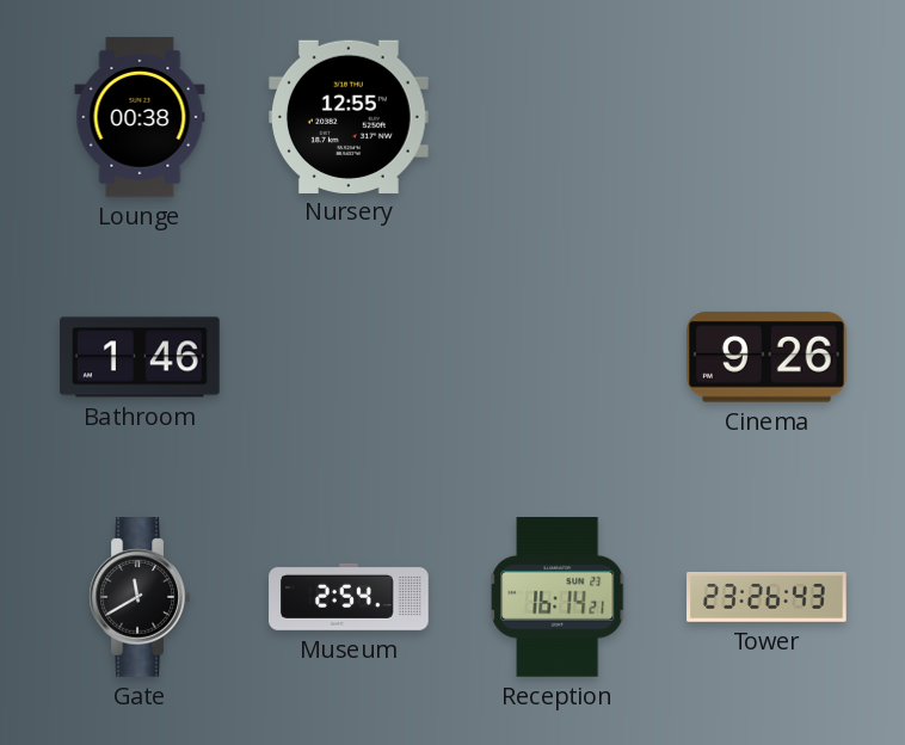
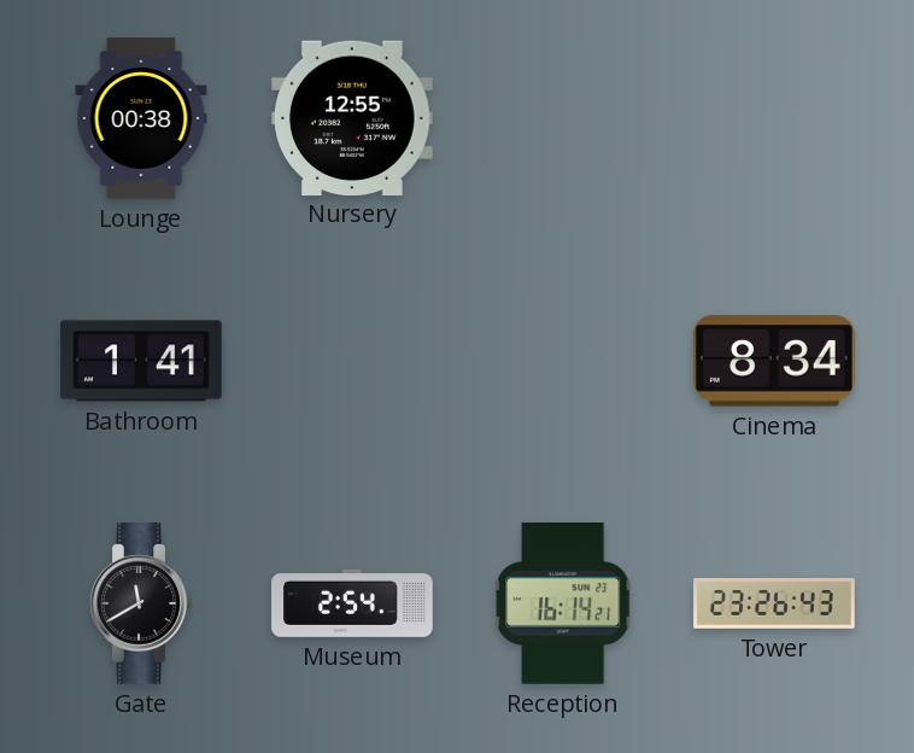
Bathroom: 1:46 -> 1:41 (141, 361)
Cinema: 9:26 -> 8:34 (774, 361)
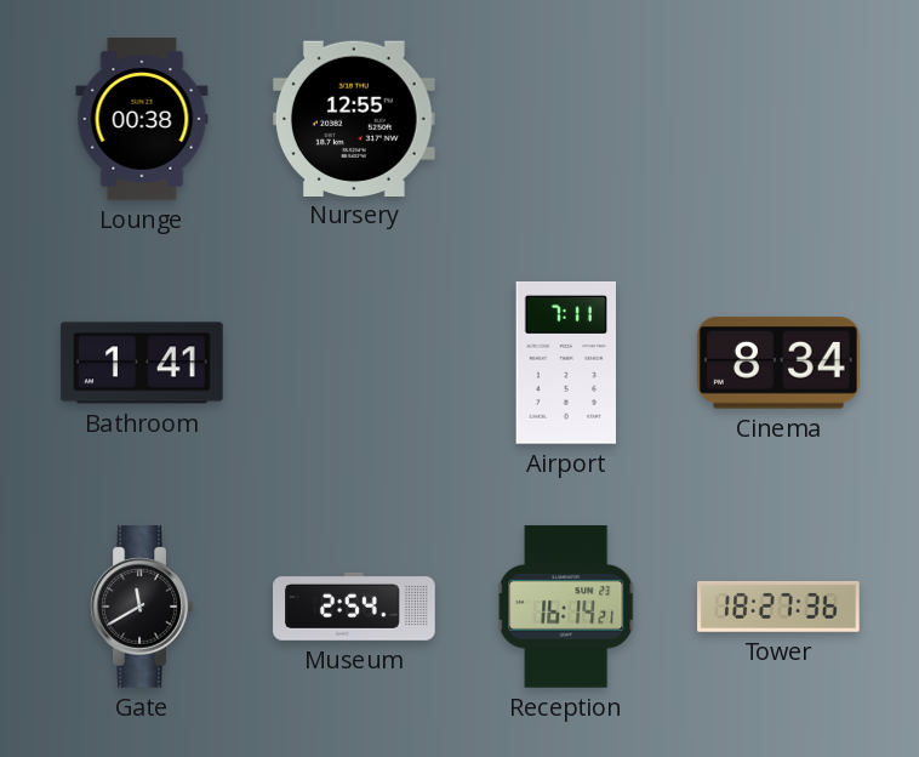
Airport: none -> 7:11 (566, 363)
Tower: 23:26 -> 18:27 (778, 607)
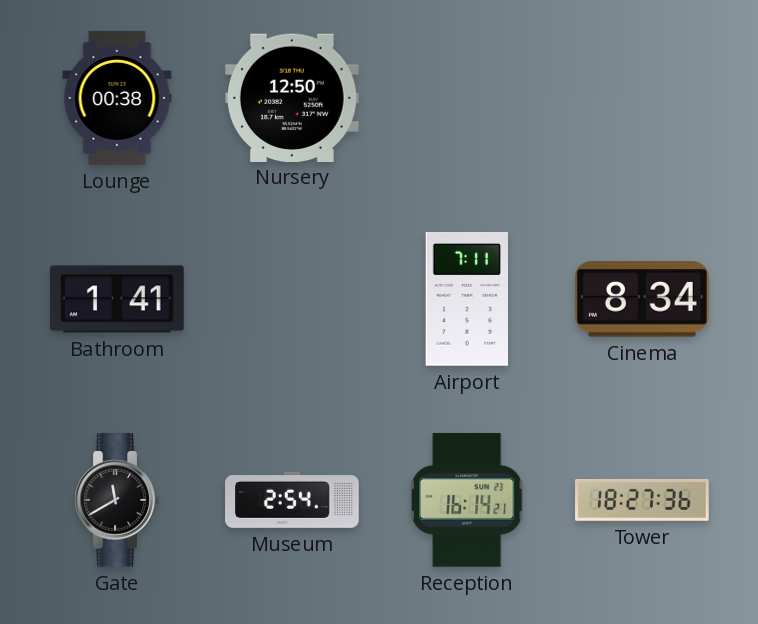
Nursery: 12:55 -> 12:50 (292, 97)
